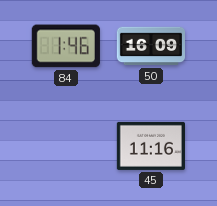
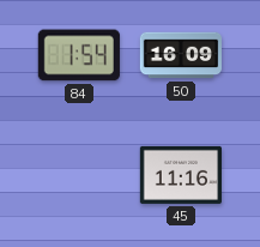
84: 1:46 -> 1:54 (79, 55)
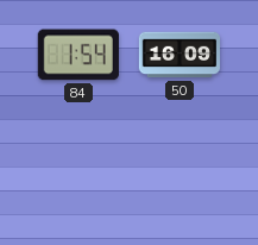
45: 11:16 -> none (180, 175)
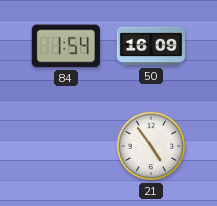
21: none -> 4:54 (151, 146)
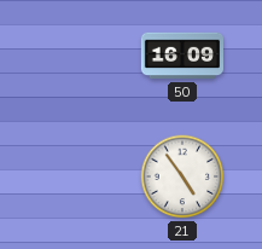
84: 1:54 -> none (66, 46)
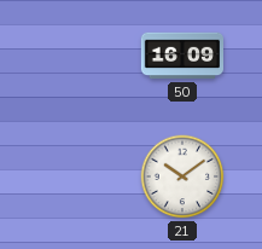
21: 4:54 -> 10:09 (182, 176)
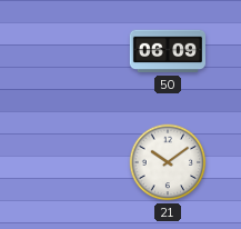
50: 16:09 -> 06:09 (167, 51)
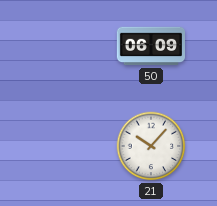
21: 10:09 -> 10:07 (151, 146)
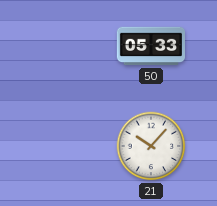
50: 06:09 -> 05:33 (150, 46)
